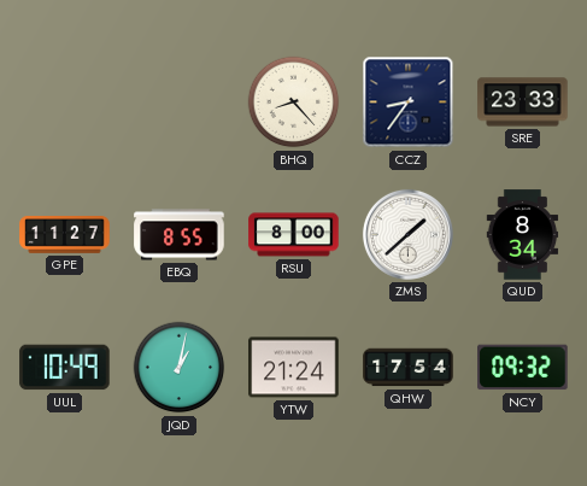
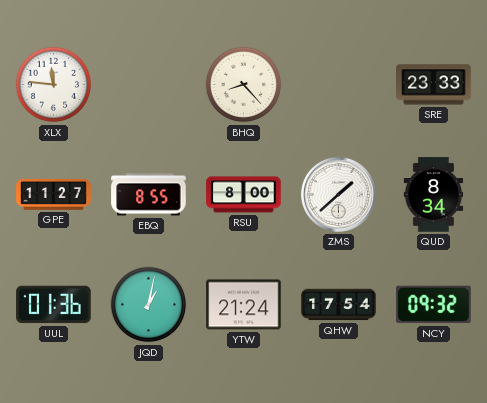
XLX: none -> 11:46 (54, 85)
CCZ: 8:36 -> none (409, 103)
UUL: 10:49 -> 01:36 (54, 305)
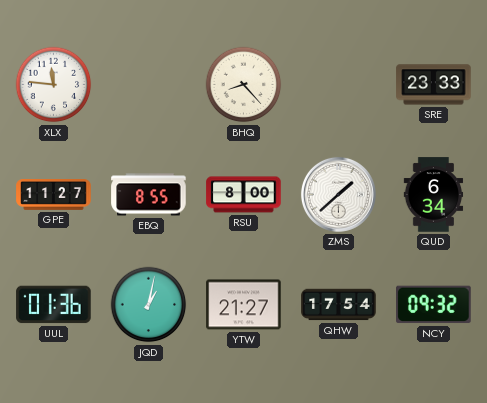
QUD: 8:34 -> 6:34 (434, 195)
YTW: 21:24 -> 21:27 (244, 305)
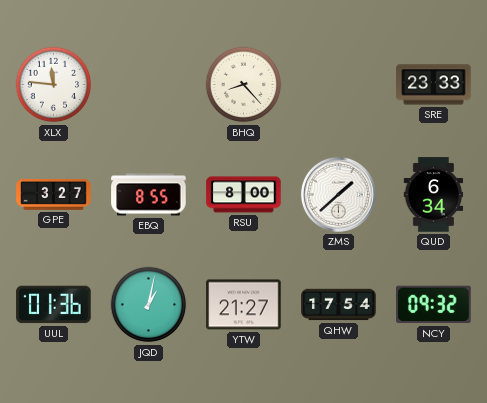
GPE: 11:27 -> 3:27 (54, 195)
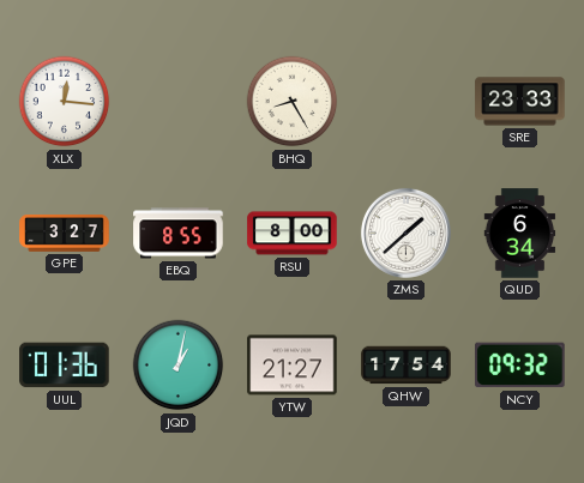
XLX: 11:46 -> 12:16 (65, 102)
BHQ: 8:23 -> 8:25 (293, 102)
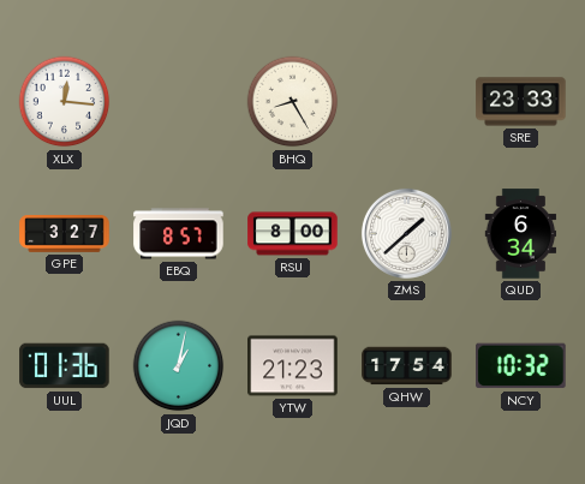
EBQ: 8:55 -> 8:57 (179, 234)
YTW: 21:27 -> 21:23 (293, 366)
NCY: 09:32 -> 10:32 (521, 366)
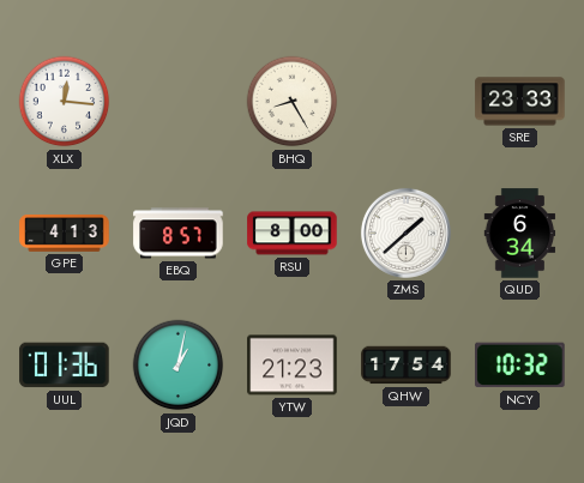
GPE: 3:27 -> 4:13 (65, 234)
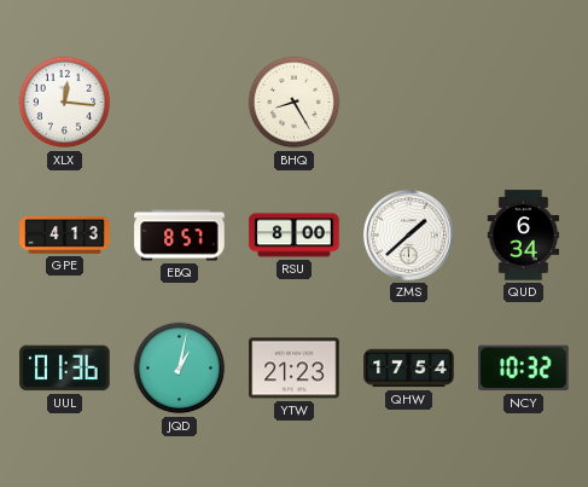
SRE: 23:33 -> none (520, 102)
